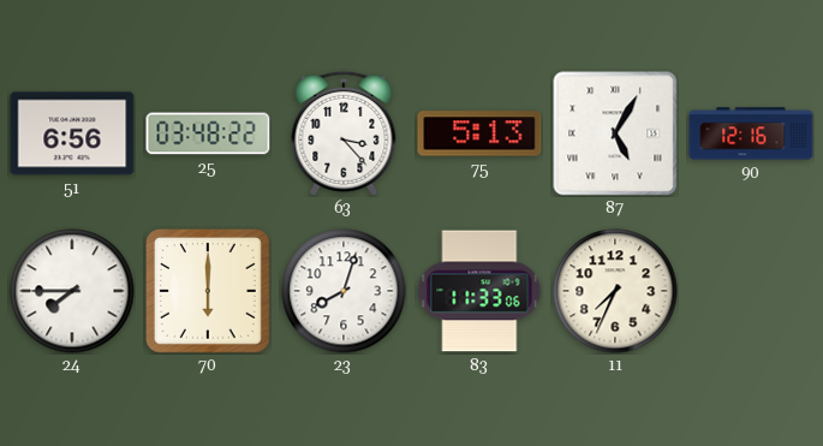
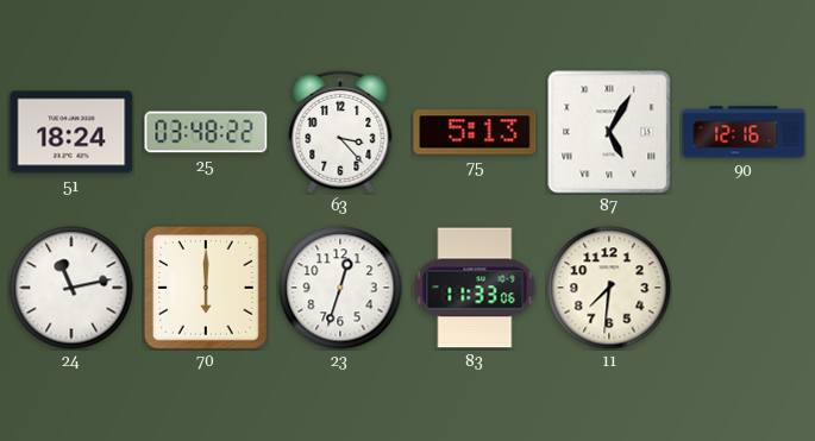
51: 6:56 -> 18:24 (71, 132)
24: 7:45 -> 11:13 (71, 288)
23: 8:03 -> 12:33 (340, 288)
11: 7:34 -> 7:31 (609, 288)
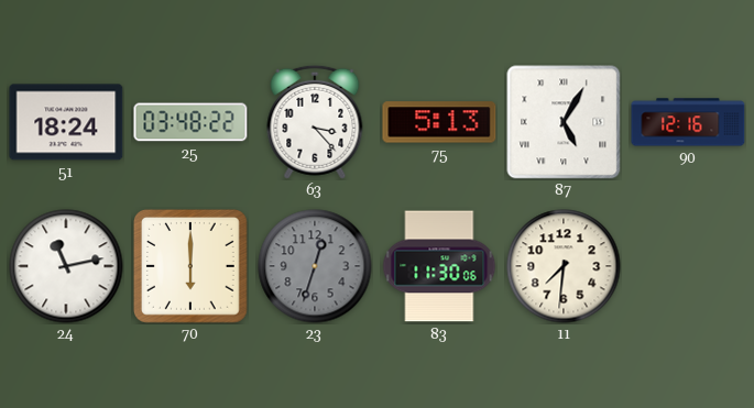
23 dial: white -> grey (315, 266)
83: 11:33 -> 11:30 (439, 266)
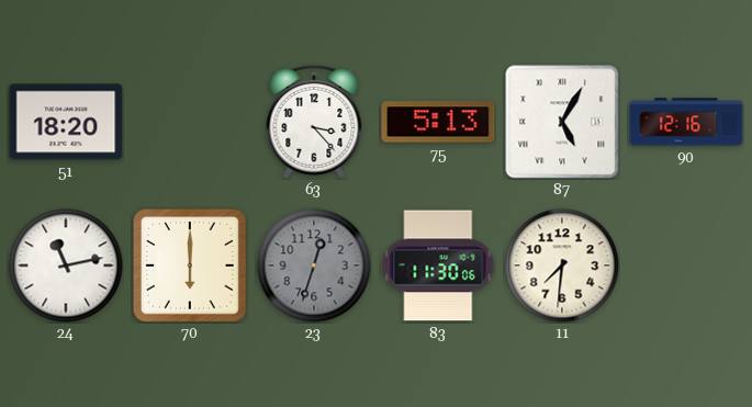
51: 18:24 -> 18:20 (66, 122)
25: 03:48 -> none (190, 122)
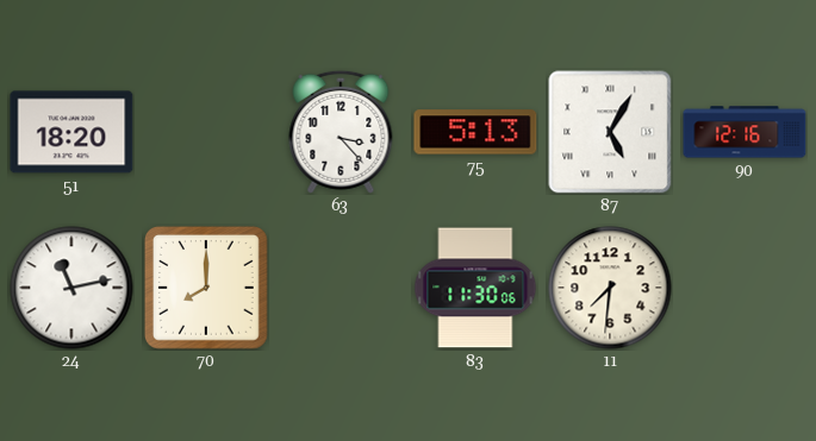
70: 6:00 -> 8:00 (207, 289)
23: 12:33 -> none (314, 265)
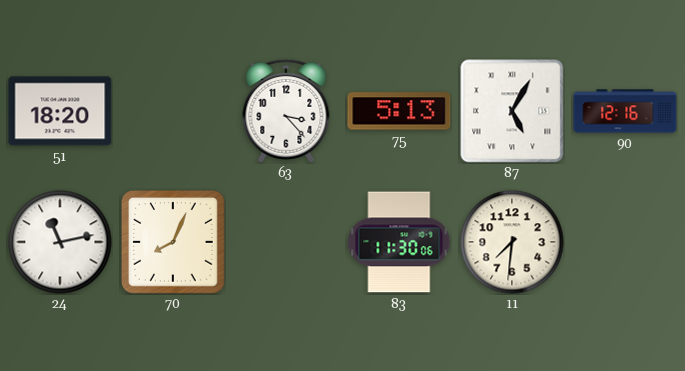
70: 8:00 -> 8:04 (174, 243)
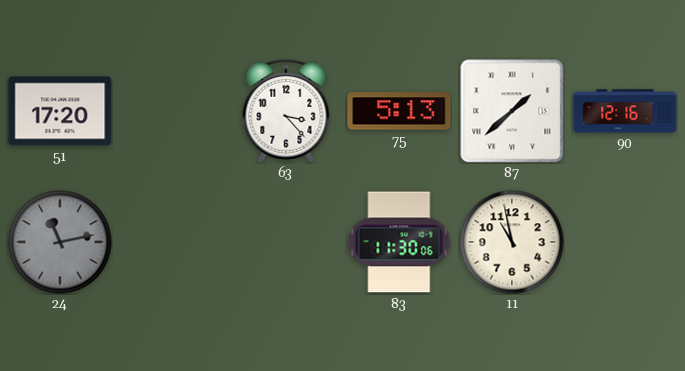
51: 18:20 -> 17:20 (60, 111)
87: 5:05 -> 1:38 (512, 111)
24 dial: white -> grey (60, 242)
70: 8:04 -> none (174, 243)
11: 7:31 -> 10:58 (512, 242)
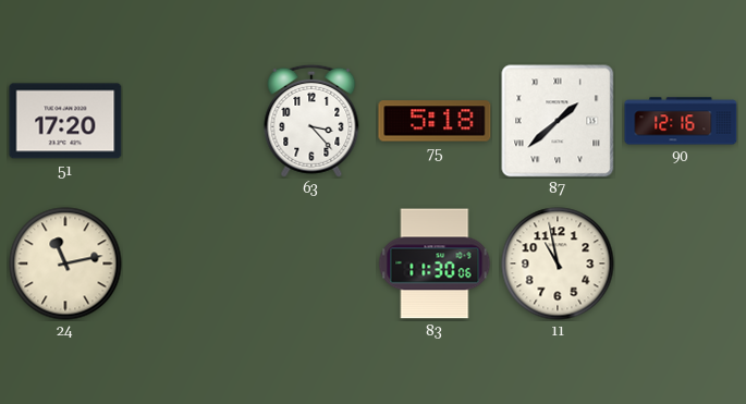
75: 5:13 -> 5:18 (435, 121)
24 dial: grey -> cream (65, 264)
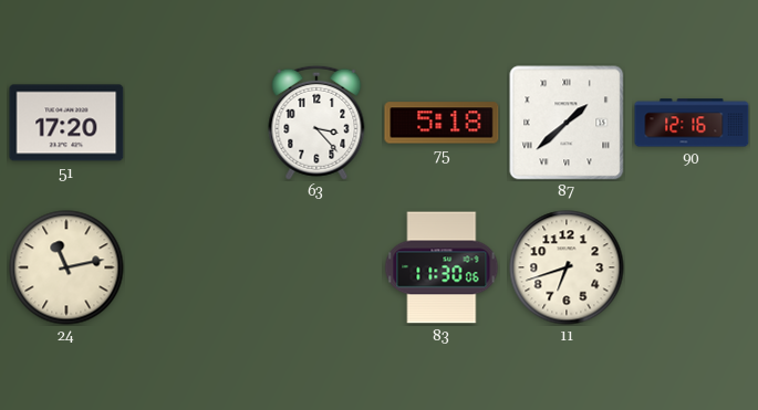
11: 10:58 -> 6:42 (567, 267)
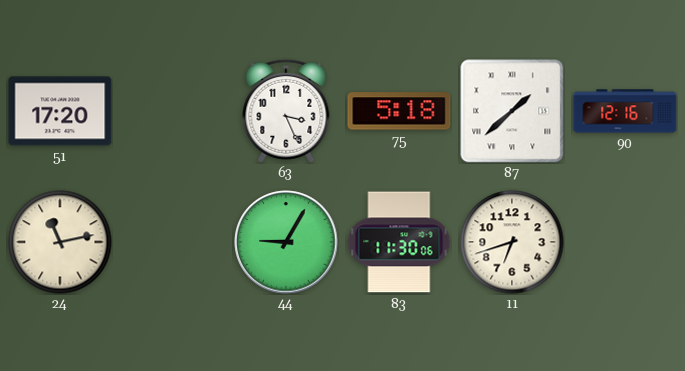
63: 3:23 -> 3:26 (286, 111)
44: none -> 9:05 (286, 242)
